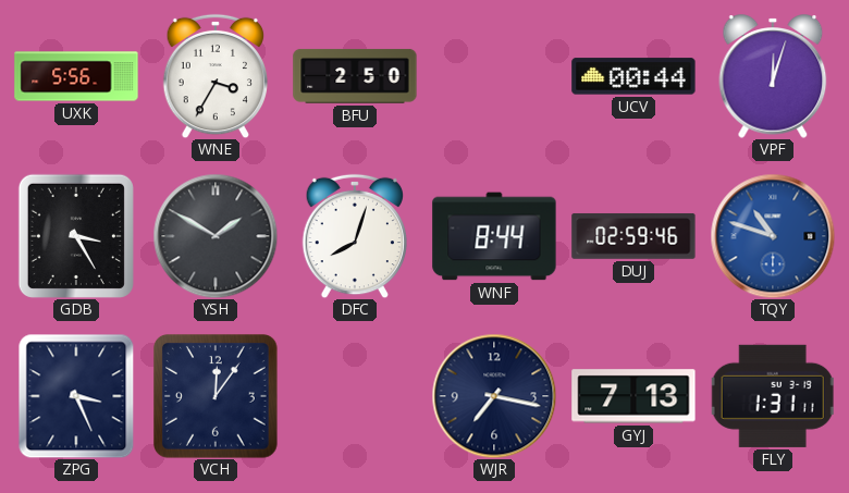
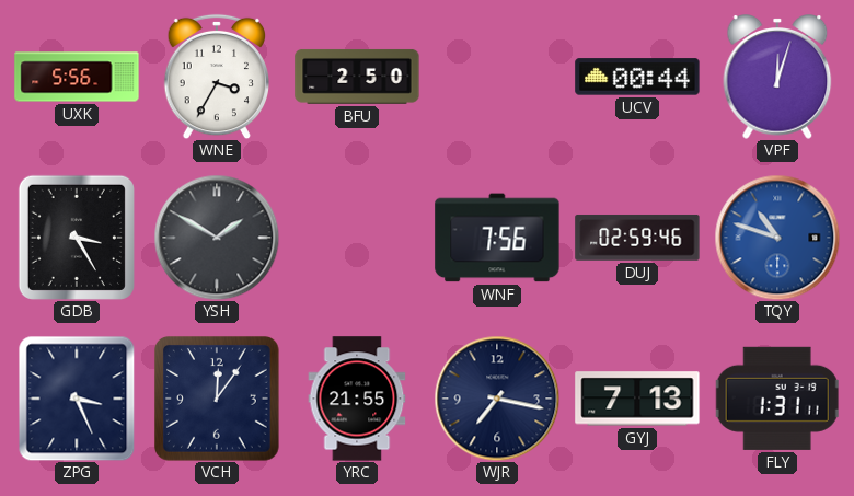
DFC: 8:03 -> none (354, 236)
WNF: 8:44 -> 7:56 (497, 238)
YRC: none -> 21:55 (357, 399)
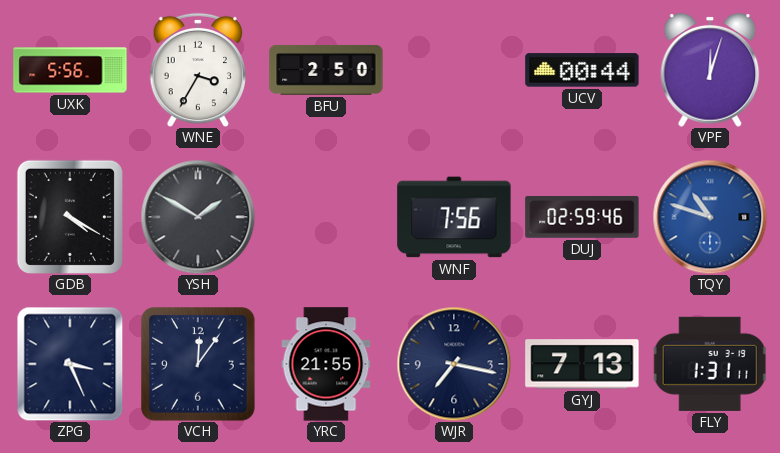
GDB: 3:25 -> 4:20 (70, 217)
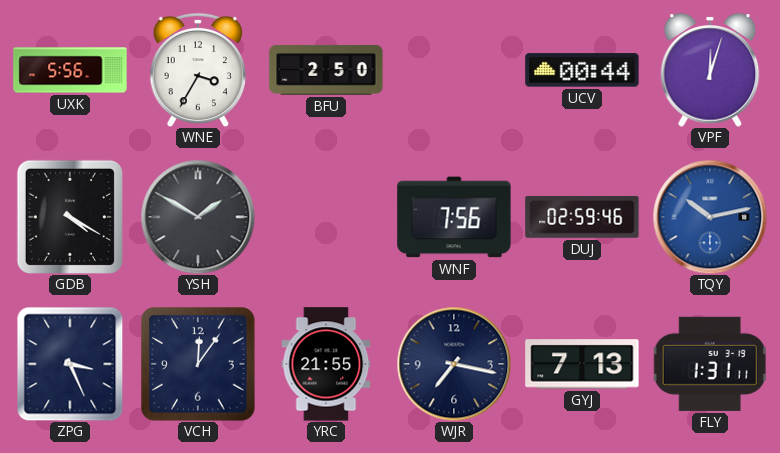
TQY: 10:48 -> 10:13 (710, 217)
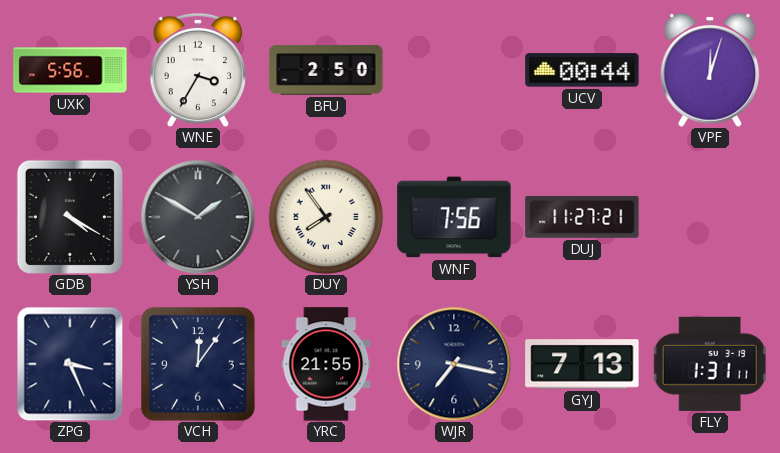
DUY: none -> 7:54 (326, 217)
DUJ: 02:59 -> 11:27 (582, 217)
TQY: 10:13 -> none (710, 217)
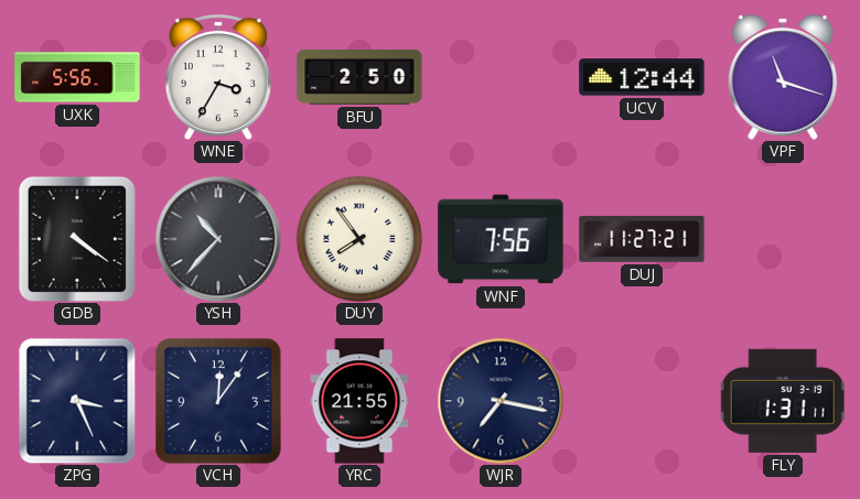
UCV: 00:44 -> 12:44 (642, 77)
VPF: 12:03 -> 11:18 (783, 77)
GDB: 4:20 -> 4:21 (77, 239)
YSH: 1:50 -> 10:37 (218, 239)
GYJ: 7:13 -> none (582, 364)
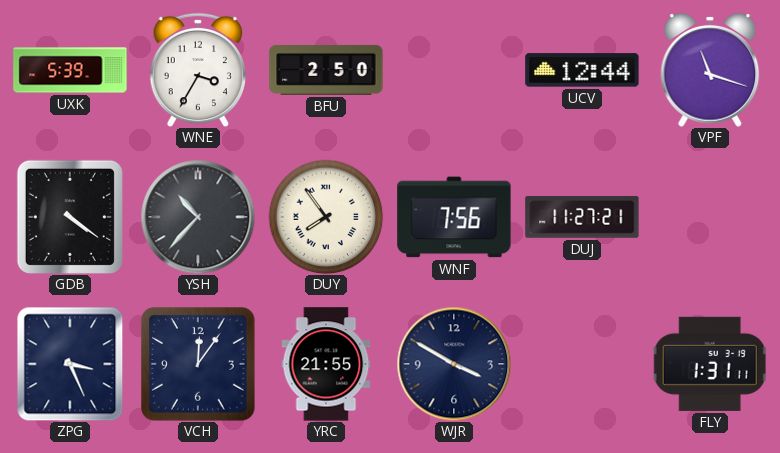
UXK: 5:56 -> 5:39 (70, 70)
WJR: 7:17 -> 3:50 (454, 364)
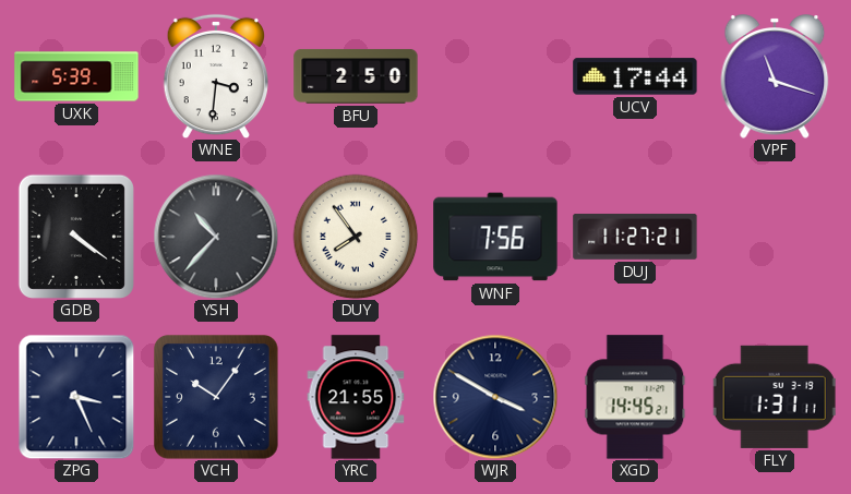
WNE: 3:35 -> 3:31 (215, 76)
UCV: 12:44 -> 17:44 (635, 76)
VCH: 12:06 -> 10:06 (217, 398)
XGD: none -> 14:45 (635, 397)
